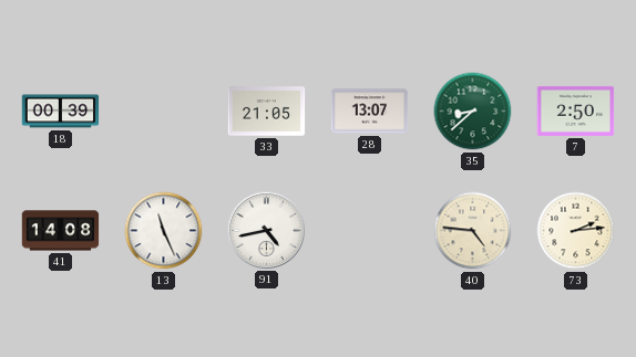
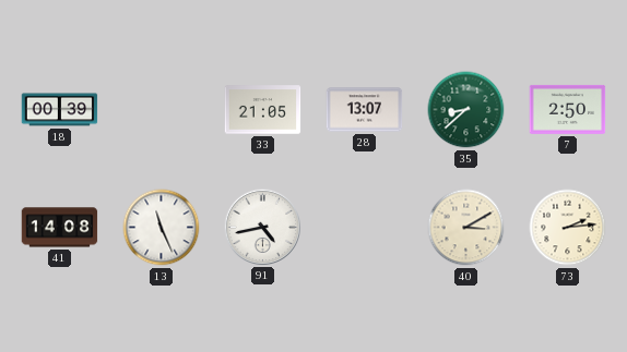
40: 4:46 -> 3:10 (466, 228)
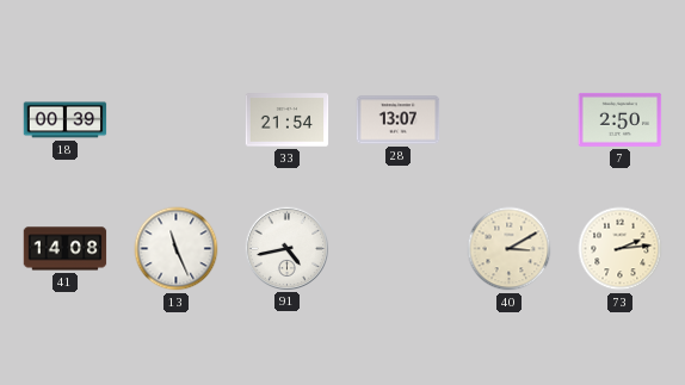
33: 21:05 -> 21:54 (288, 120)
35: 8:38 -> none (466, 110)
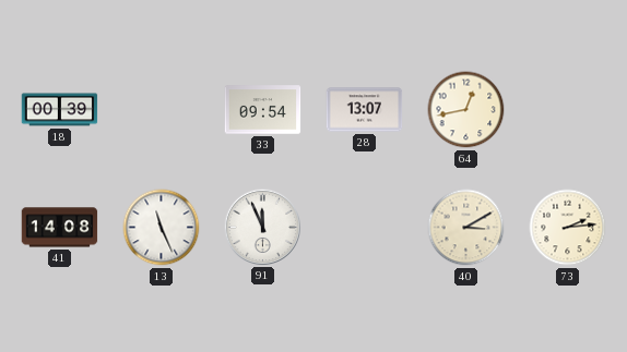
33: 21:54 -> 09:54 (263, 110)
64: none -> 12:43 (466, 110)
7: 2:50 -> none (621, 119)
91: 4:43 -> 11:56 (262, 227)
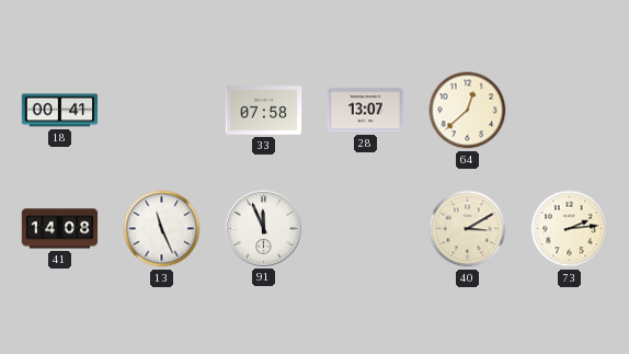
18: 00:39 -> 00:41 (60, 111)
33: 09:54 -> 07:58 (264, 111)
64: 12:43 -> 12:38 (468, 111)
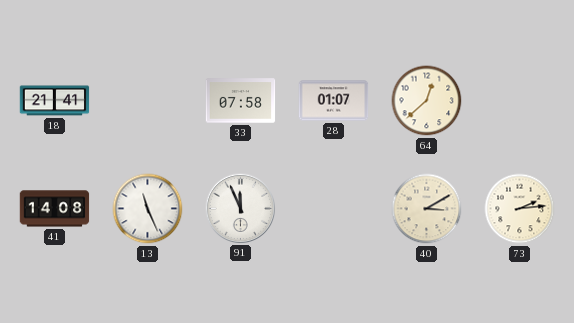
18: 00:41 -> 21:41 (55, 101)
28: 13:07 -> 01:07 (334, 101)
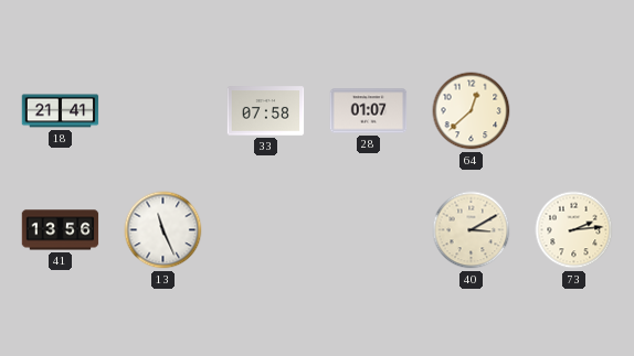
41: 14:08 -> 13:56 (61, 230)
91: 11:56 -> none (240, 208)
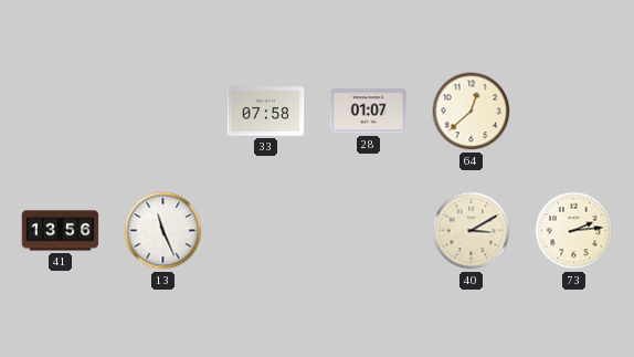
18: 21:41 -> none (61, 111)
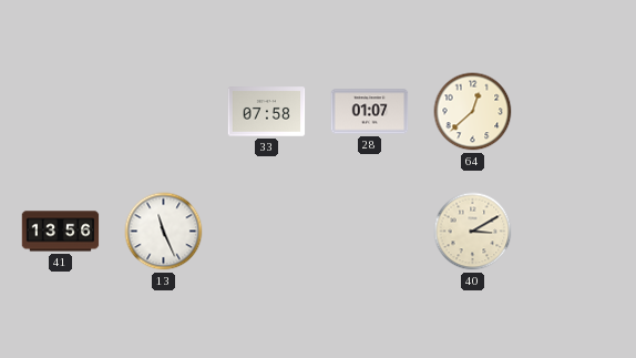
73: 2:14 -> none (574, 231)
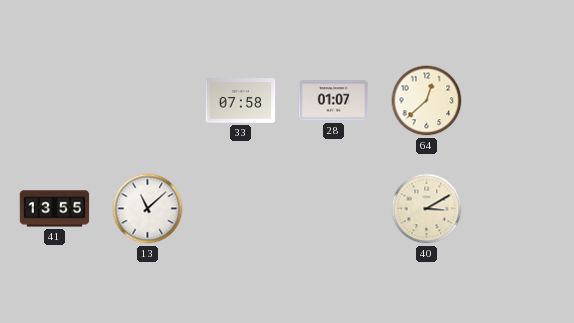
41: 13:56 -> 13:55 (55, 209)
13: 11:26 -> 11:08 (148, 209)
